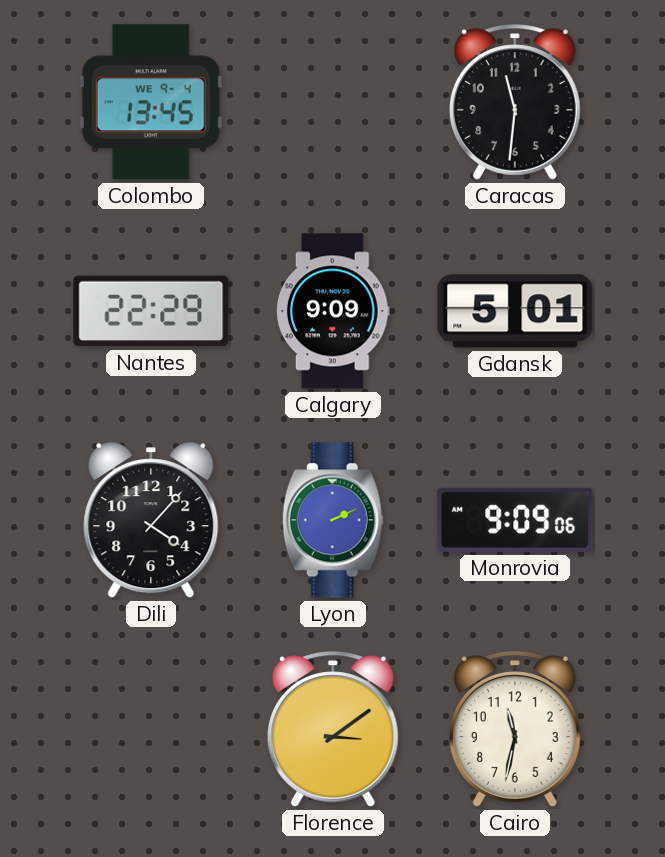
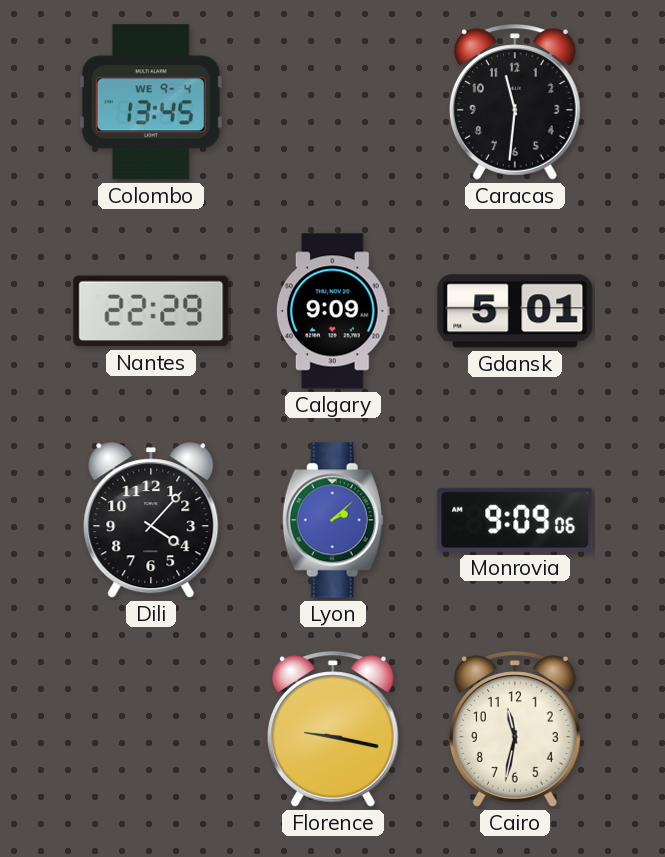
Lyon: 2:11 -> 2:08 (333, 520)
Florence: 3:09 -> 9:17 (333, 729)
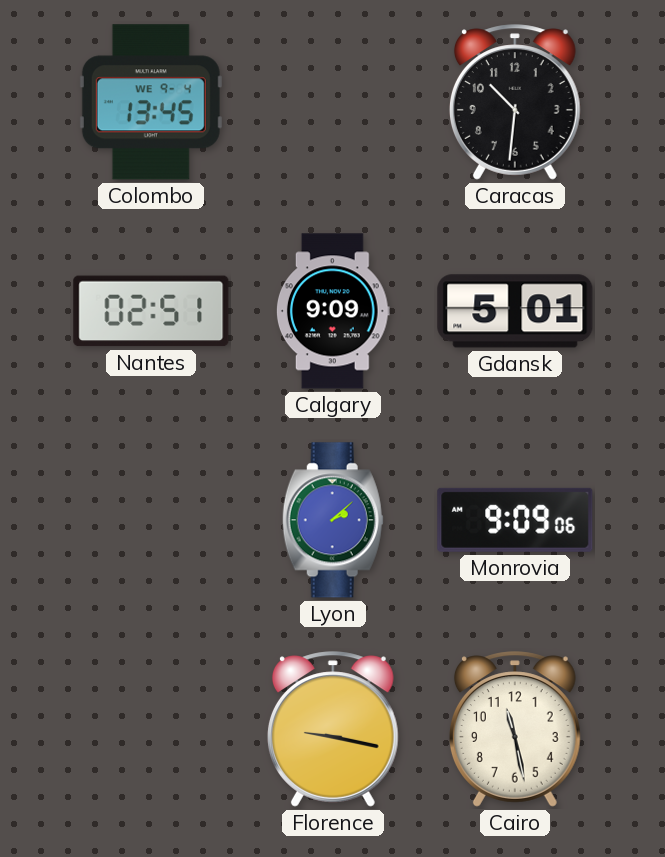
Caracas: 11:31 -> 10:31 (515, 102)
Nantes: 22:29 -> 02:51 (151, 311)
Dili: 4:07 -> none (151, 521)
Cairo: 11:32 -> 11:28 (515, 729)
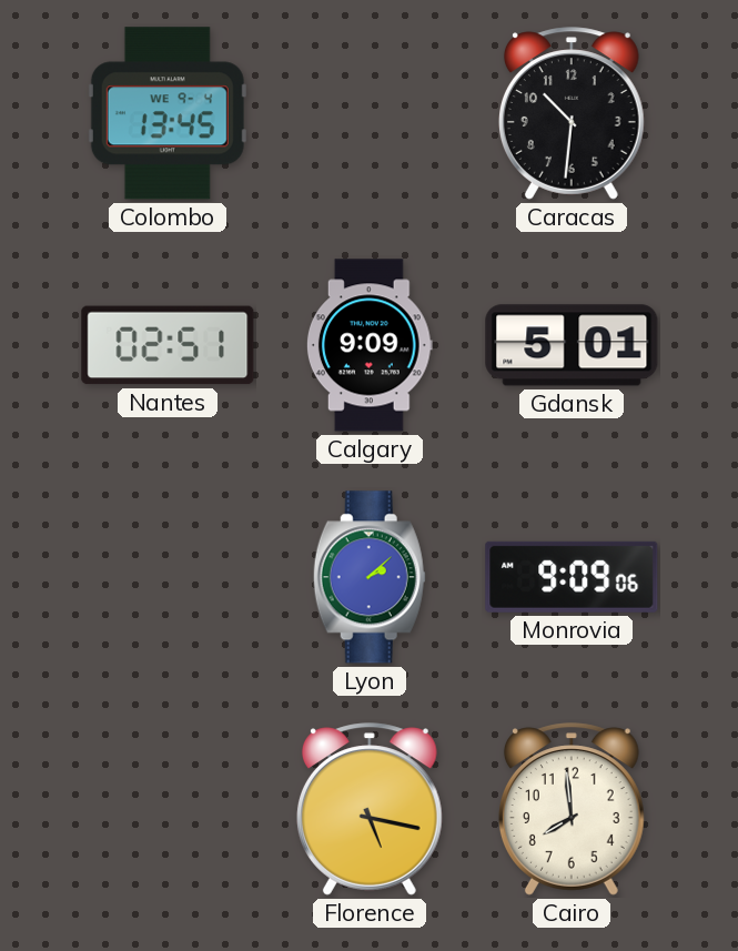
Florence: 9:17 -> 5:17 (370, 809)
Cairo: 11:28 -> 7:59 (572, 809)
